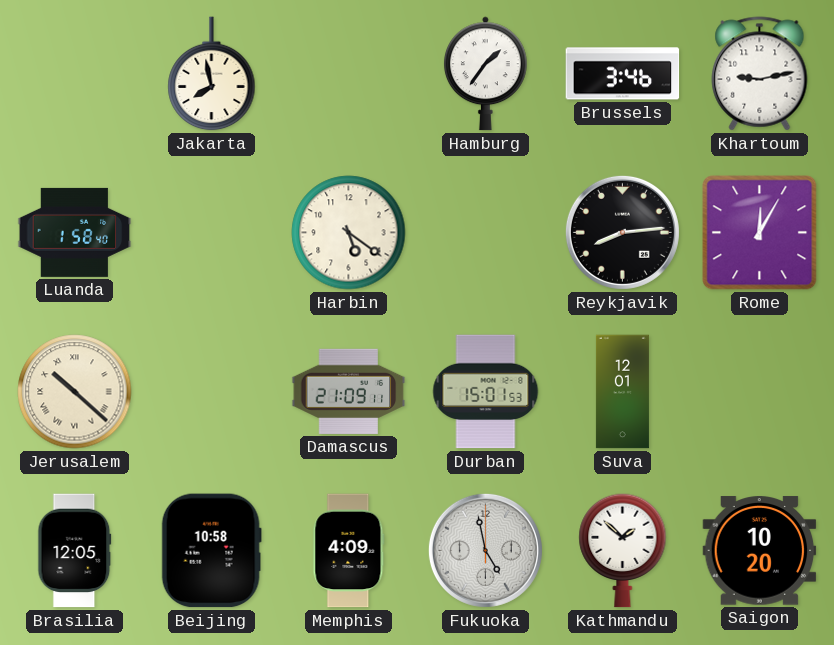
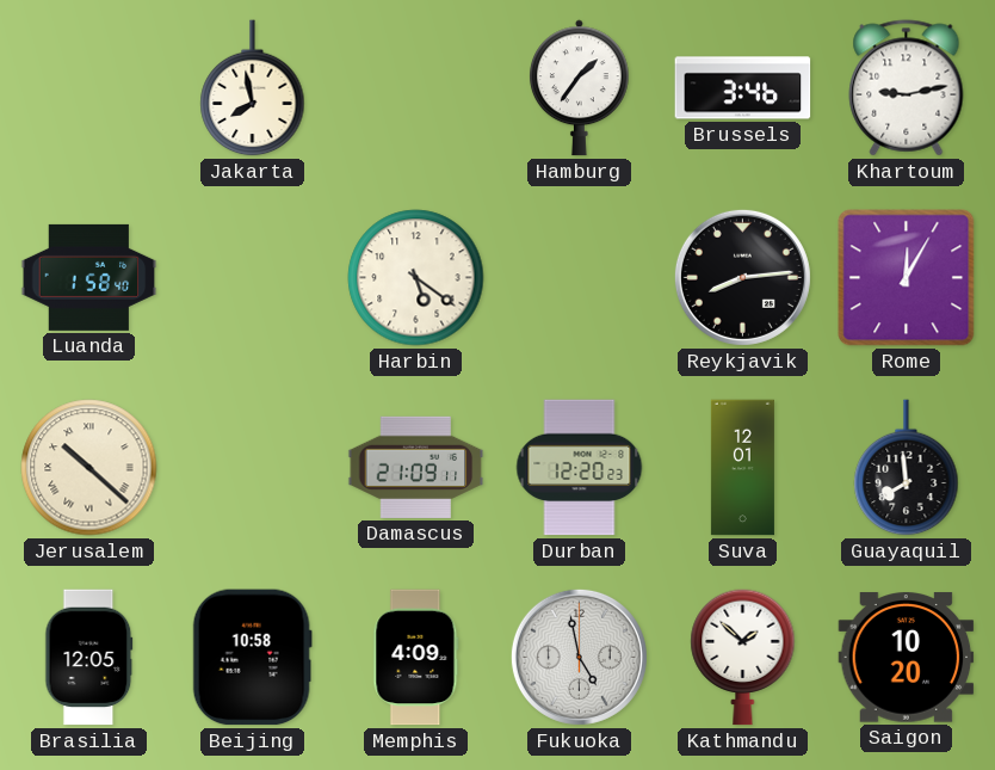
Durban: 15:01 -> 12:20 (580, 468)
Guayaquil: none -> 7:59 (907, 468)
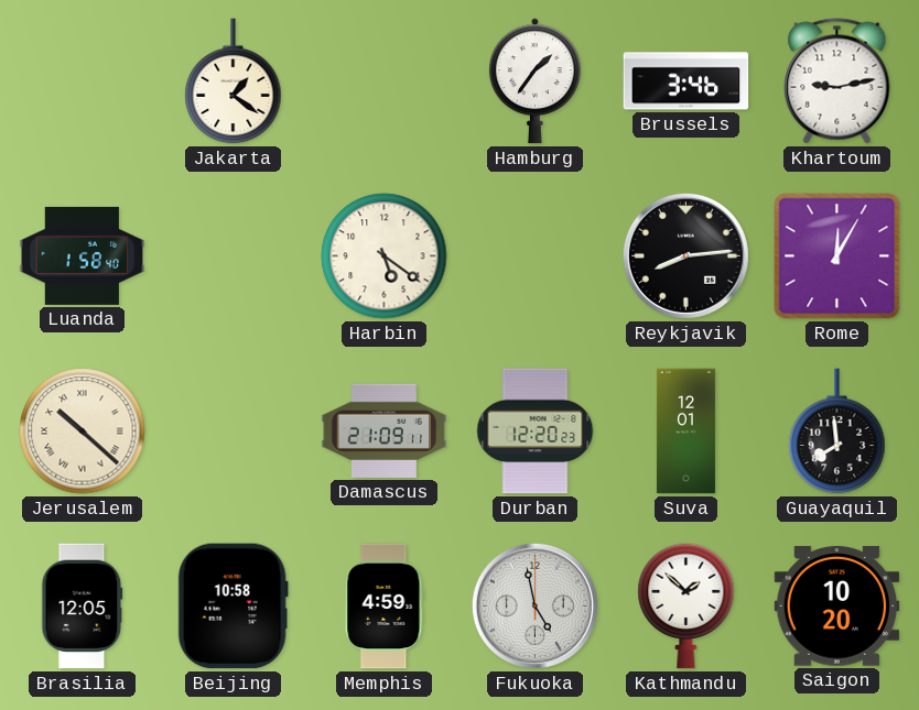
Jakarta: 7:58 -> 1:21 (234, 81)
Memphis: 4:09 -> 4:59 (385, 607)
